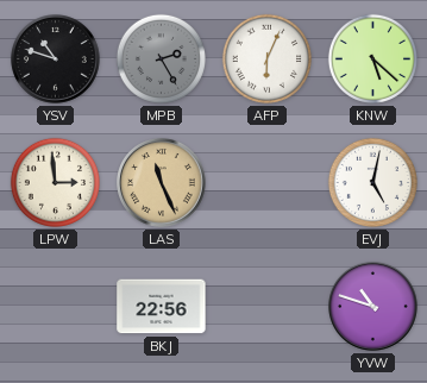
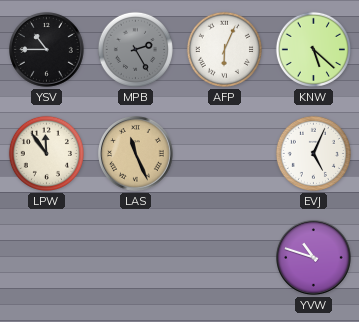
YSV: 10:48 -> 10:45 (47, 50)
LPW: 2:59 -> 11:54 (46, 153)
EVJ: 5:02 -> 5:04 (313, 153)
BKJ: 22:56 -> none (162, 307)
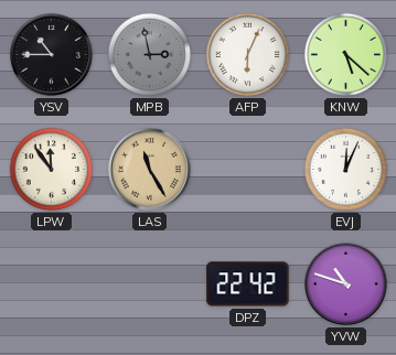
MPB: 2:25 -> 2:58 (149, 54)
LAS: 11:26 -> 11:25 (150, 170)
EVJ: 5:04 -> 12:04 (345, 169)
DPZ: none -> 22:42 (248, 284)
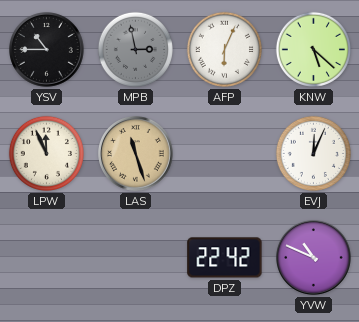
LPW: 11:54 -> 11:56 (46, 153)
LAS: 11:25 -> 11:27 (136, 154)
YVW: 10:48 -> 10:49 (314, 258)
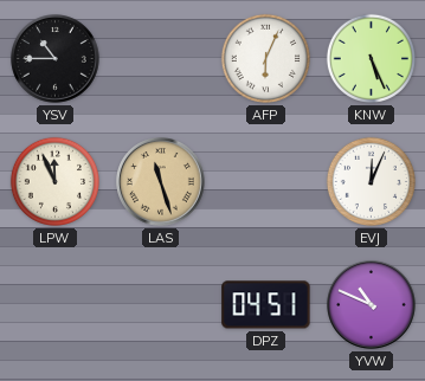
MPB: 2:58 -> none (135, 49)
KNW: 5:22 -> 5:26 (371, 58)
DPZ: 22:42 -> 04:51 (266, 305)
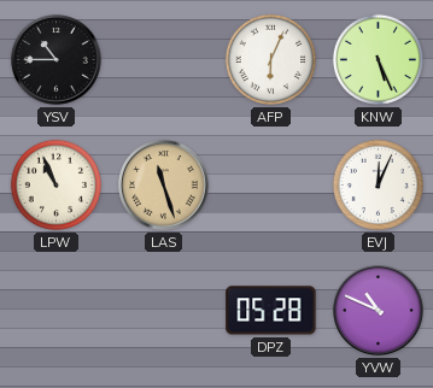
LPW: 11:56 -> 10:56 (55, 184)
DPZ: 04:51 -> 05:28 (271, 311)
